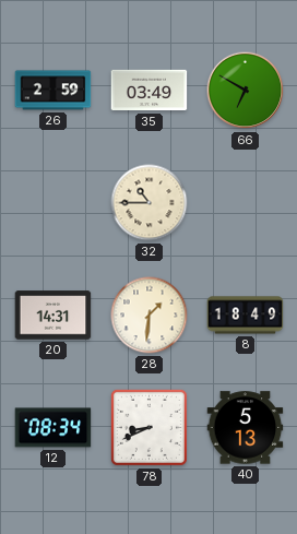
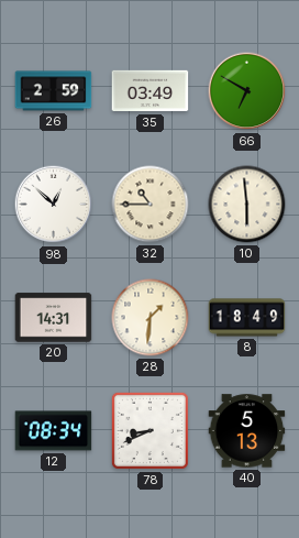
98: none -> 12:52 (54, 205)
10: none -> 5:59 (247, 205)
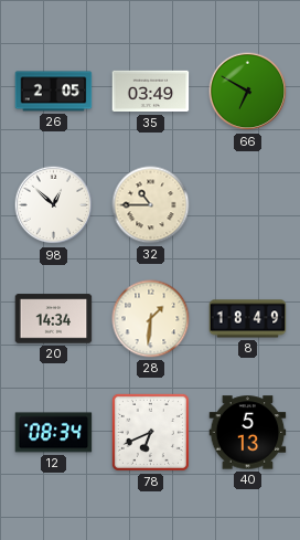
26: 2:59 -> 2:05 (54, 92)
10: 5:59 -> none (247, 205)
20: 14:31 -> 14:34 (54, 319)
78: 8:41 -> 6:41 (150, 432)
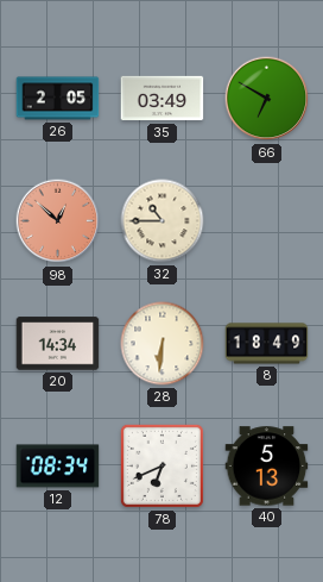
98 dial: white -> salmon (58, 221)
28: 1:31 -> 6:31 (163, 344)
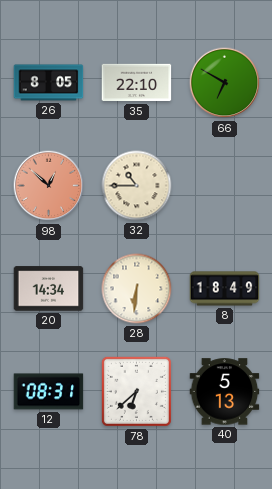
26: 2:05 -> 8:05 (49, 83)
35: 03:49 -> 22:10 (137, 83)
12: 08:34 -> 08:31 (49, 392)
78: 6:41 -> 6:38 (136, 391)
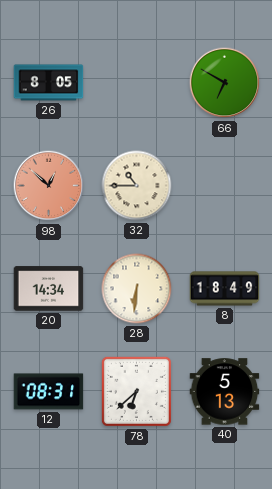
35: 22:10 -> none (137, 83)
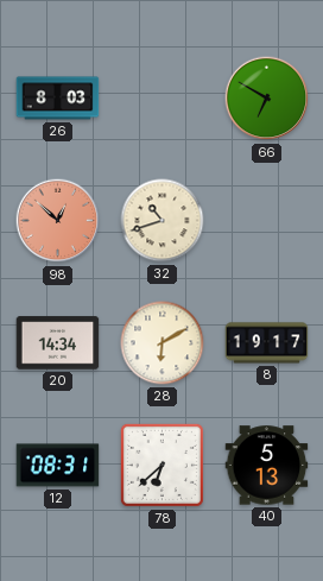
26: 8:05 -> 8:03 (58, 99)
32: 10:45 -> 10:42 (163, 221)
28: 6:31 -> 6:10 (163, 343)
8: 18:49 -> 19:17 (267, 343)
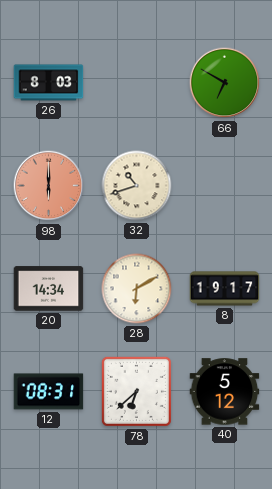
98: 12:52 -> 6:00 (49, 186)
40: 5:13 -> 5:12 (225, 392)
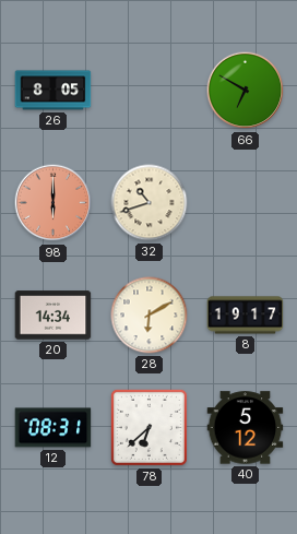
26: 8:03 -> 8:05 (54, 91)
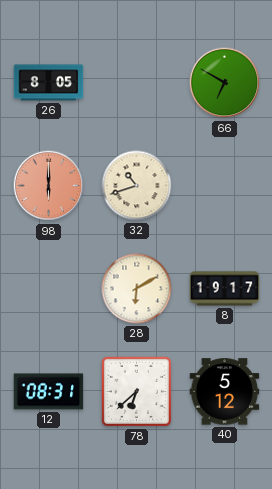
20: 14:34 -> none (54, 316)
